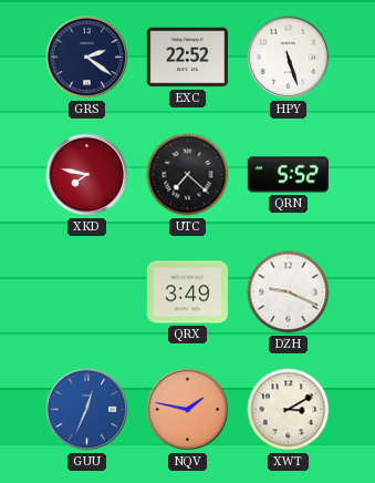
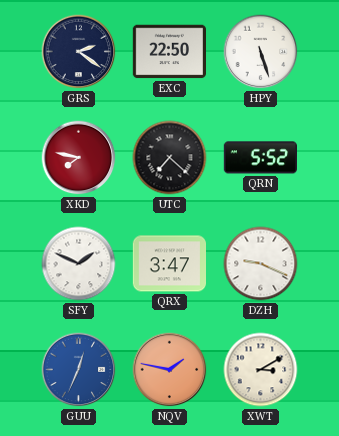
EXC: 22:52 -> 22:50 (169, 52)
SFY: none -> 1:49 (79, 264)
QRX: 3:49 -> 3:47 (169, 264)
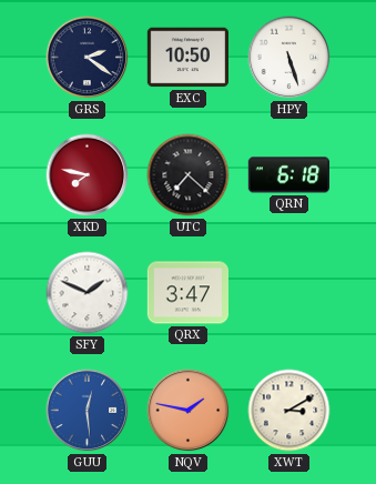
EXC: 22:50 -> 10:50 (187, 58)
QRN: 5:52 -> 6:18 (288, 175)
DZH: 9:19 -> none (261, 264)
GUU: 12:34 -> 12:29 (88, 411)
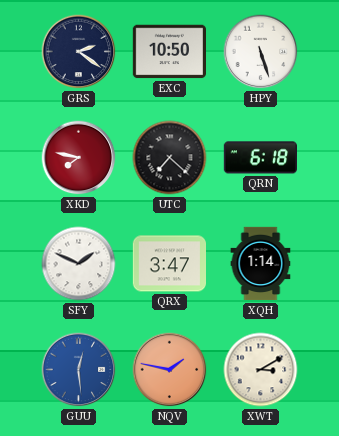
XQH: none -> 1:14 (261, 264)
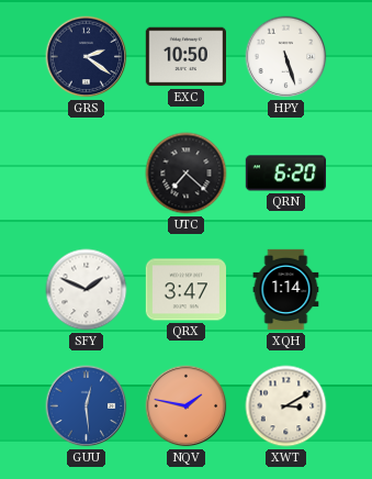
XKD: 7:47 -> none (79, 158)
QRN: 6:18 -> 6:20 (285, 174)
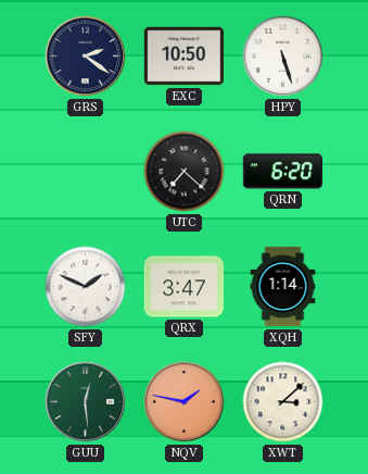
GUU dial: blue -> green (86, 402)
XWT: 3:10 -> 3:08 (283, 402)
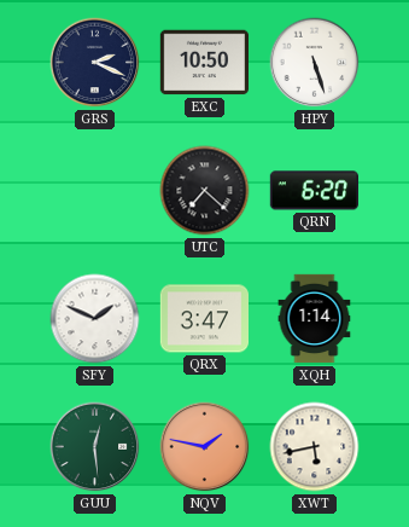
GRS: 2:21 -> 2:19 (95, 63)
XWT: 3:08 -> 5:43 (315, 447)
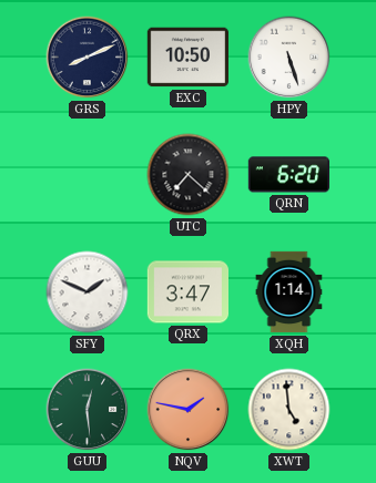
GRS: 2:19 -> 8:11 (88, 58)
XWT: 5:43 -> 4:59 (289, 410)
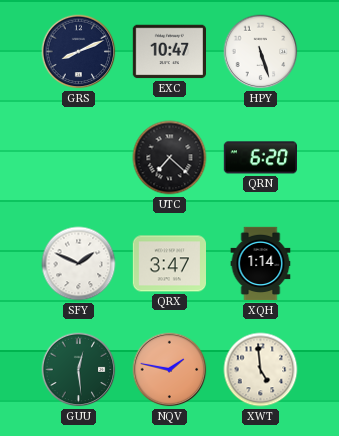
EXC: 10:50 -> 10:47 (169, 52)
